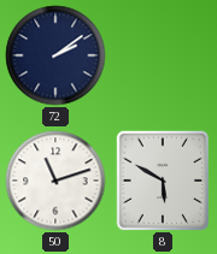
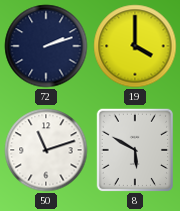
72: 2:09 -> 2:12 (46, 46)
19: none -> 4:00 (135, 46)
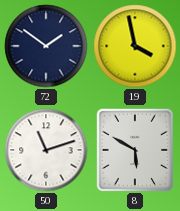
72: 2:12 -> 1:51 (46, 46)
19: 4:00 -> 3:58 (135, 46)
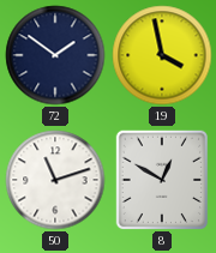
8: 5:50 -> 12:50 (162, 180)
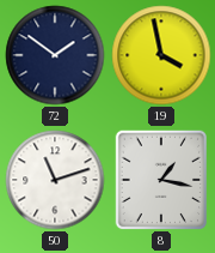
8: 12:50 -> 1:17 (161, 180)
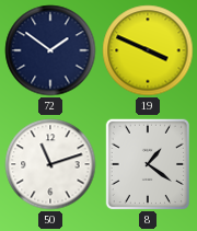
19: 3:58 -> 3:49 (148, 50)
8: 1:17 -> 1:21 (148, 164)
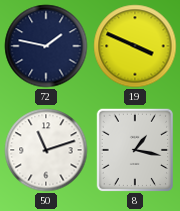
72: 1:51 -> 1:47 (46, 46)
8: 1:21 -> 1:17 (135, 150)
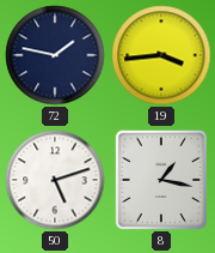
19: 3:49 -> 3:44 (161, 55)
50: 11:12 -> 5:12 (55, 180)
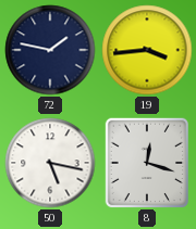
50: 5:12 -> 5:17 (50, 163)
8: 1:17 -> 12:18 (147, 163)
